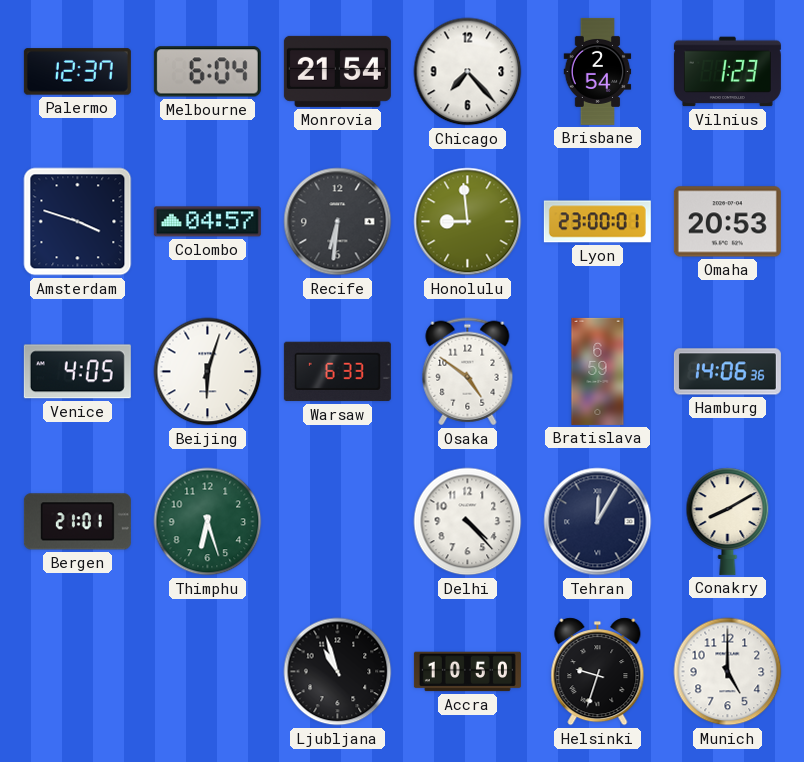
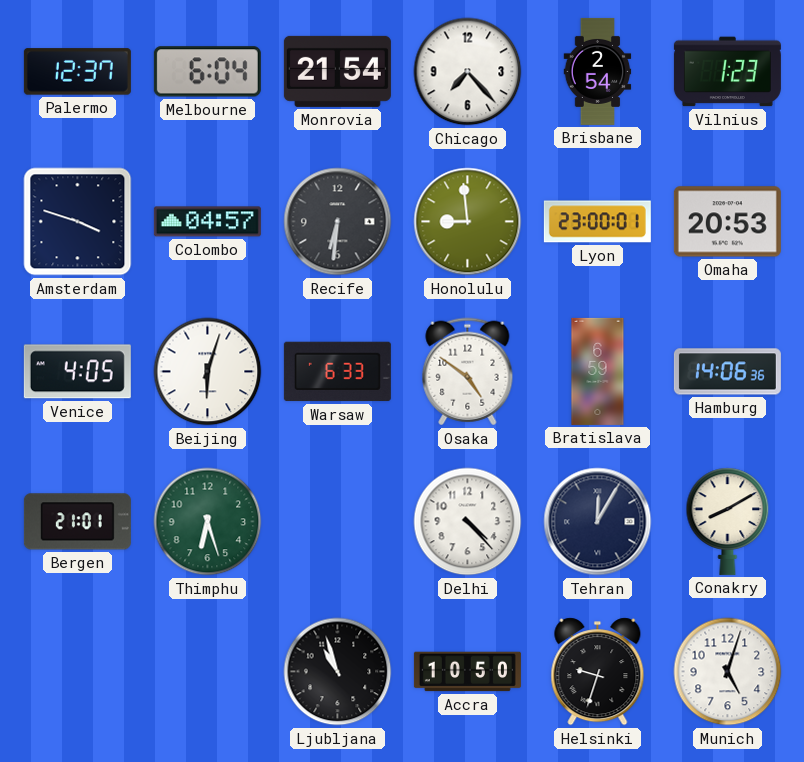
Munich: 5:00 -> 5:03 (728, 672)
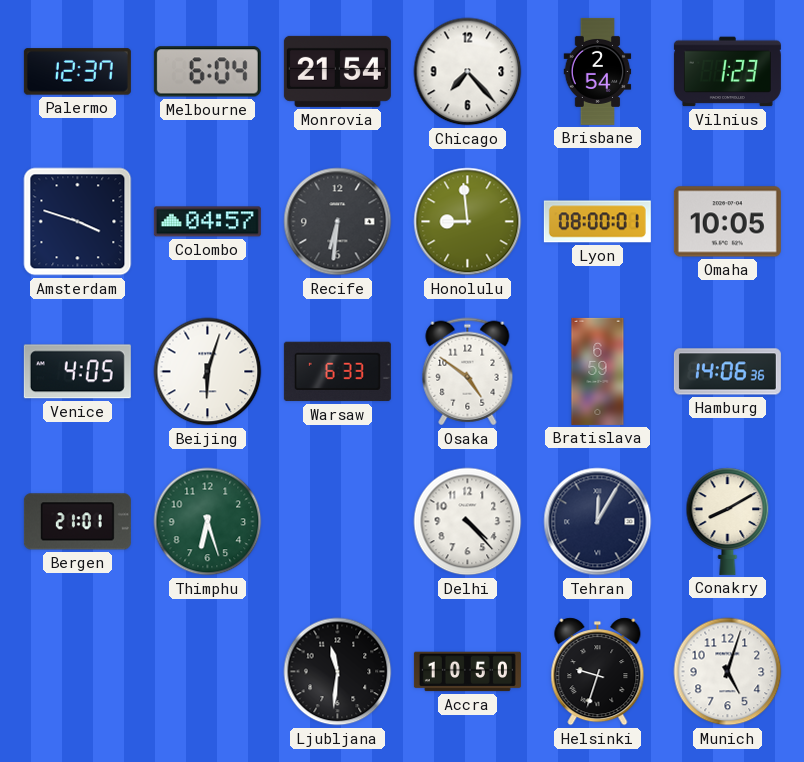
Lyon: 23:00 -> 08:00 (597, 222)
Omaha: 20:53 -> 10:05 (727, 222)
Ljubljana: 10:57 -> 11:31 (338, 672)
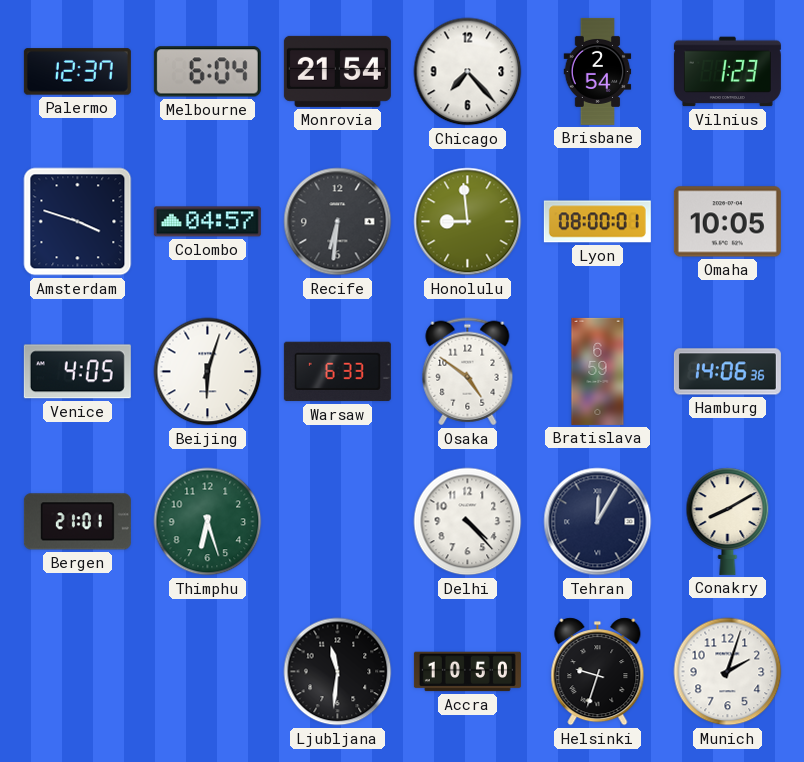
Munich: 5:03 -> 2:03 (728, 672)
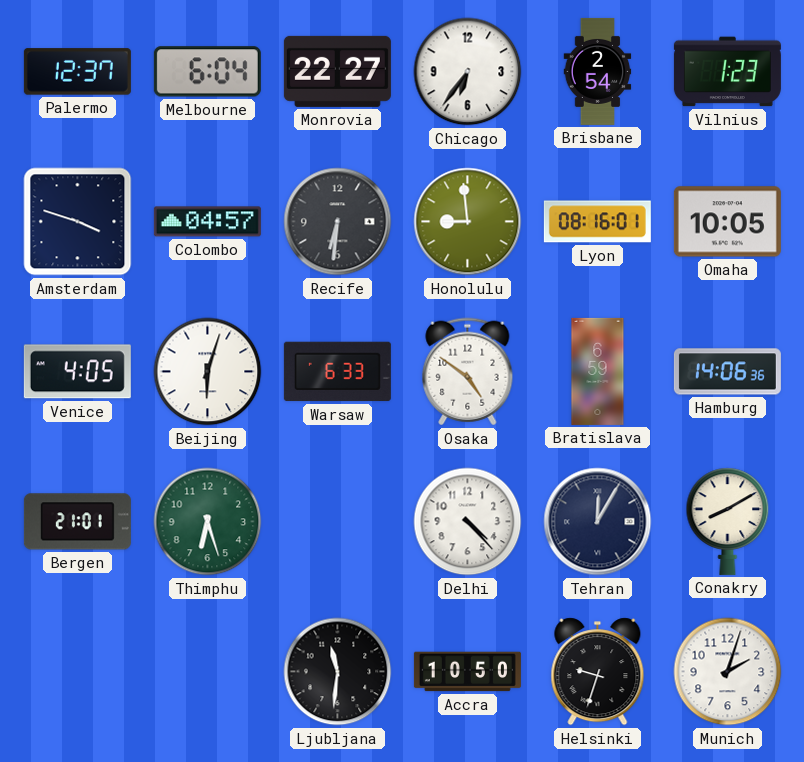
Monrovia: 21:54 -> 22:27 (337, 71)
Chicago: 7:23 -> 6:36 (468, 72)
Lyon: 08:00 -> 08:16 (597, 222)
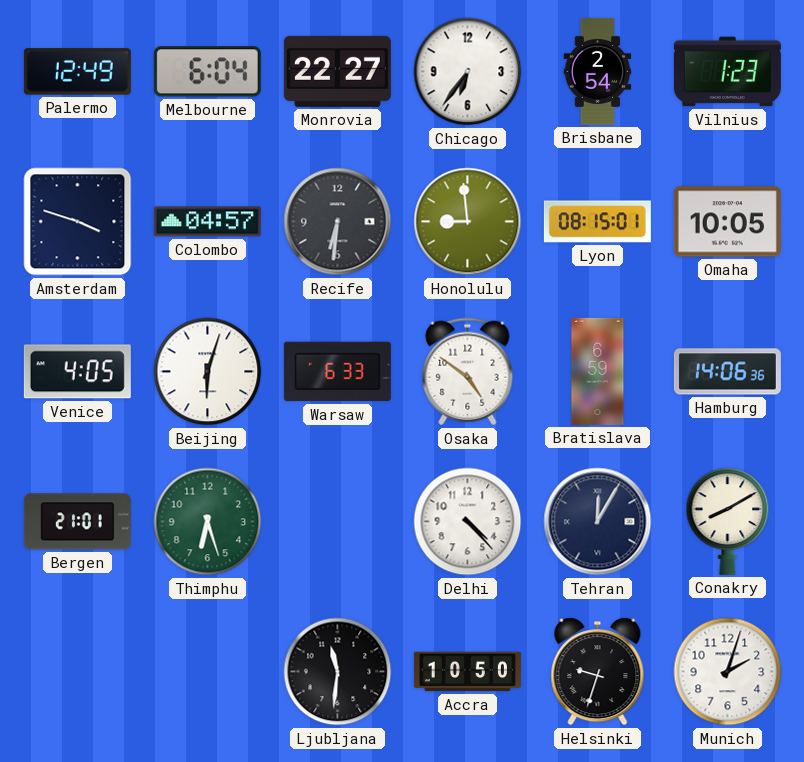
Palermo: 12:37 -> 12:49 (77, 72)
Lyon: 08:16 -> 08:15 (597, 222)
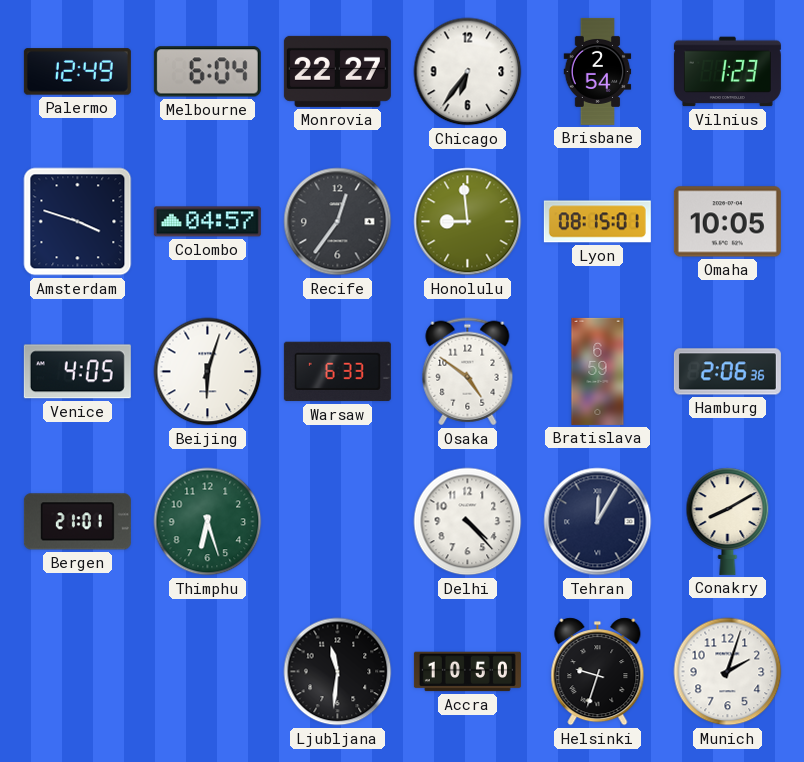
Recife: 6:31 -> 12:36 (338, 222)
Hamburg: 14:06 -> 2:06 (727, 372)
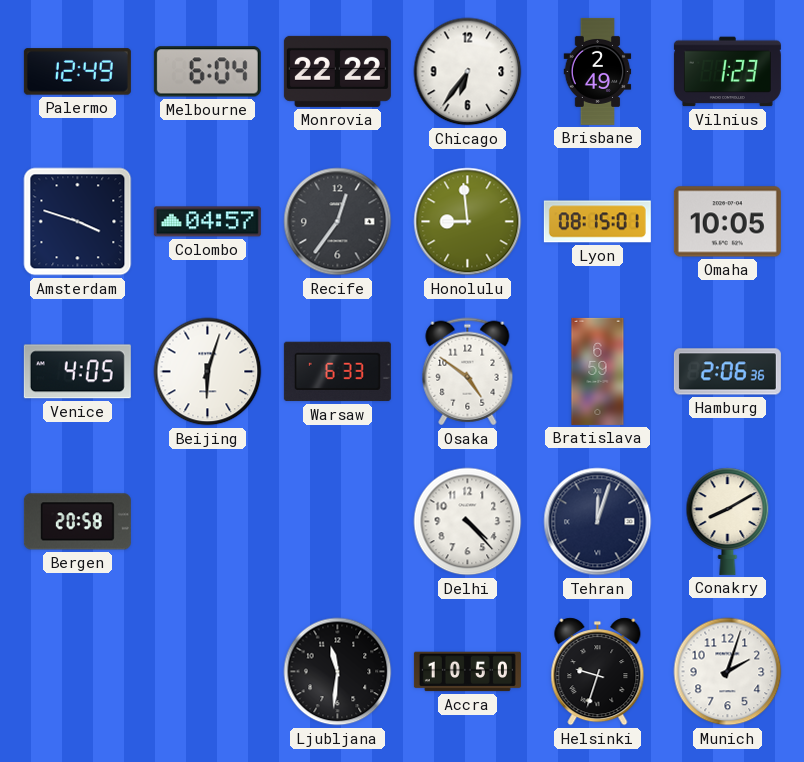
Monrovia: 22:27 -> 22:22 (337, 71)
Brisbane: 2:54 -> 2:49 (598, 71)
Bergen: 21:01 -> 20:58 (77, 522)
Thimphu: 6:27 -> none (208, 522)
Tehran: 12:05 -> 12:03 (598, 522)
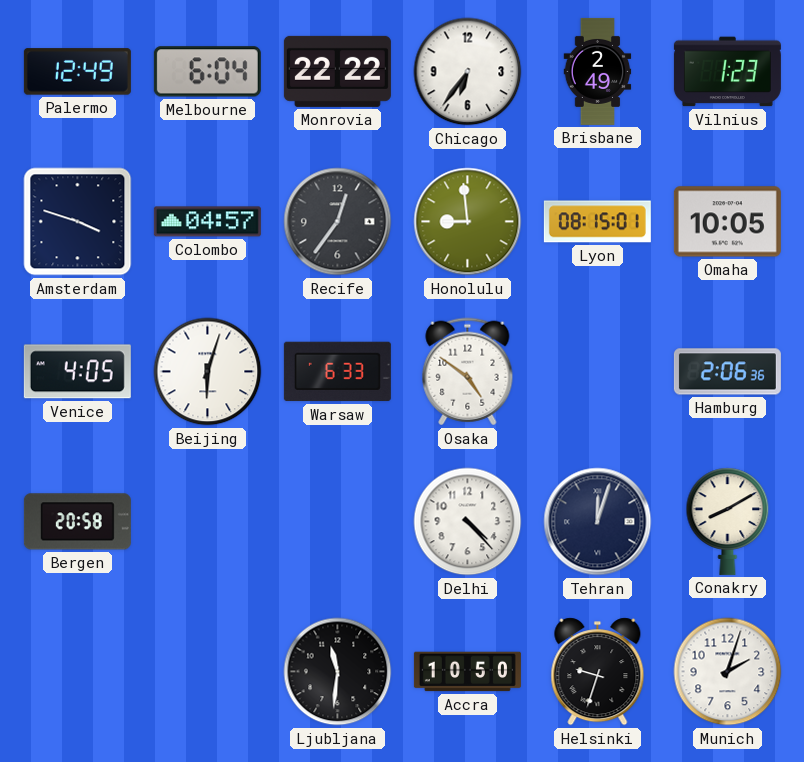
Bratislava: 6:59 -> none (598, 371)
